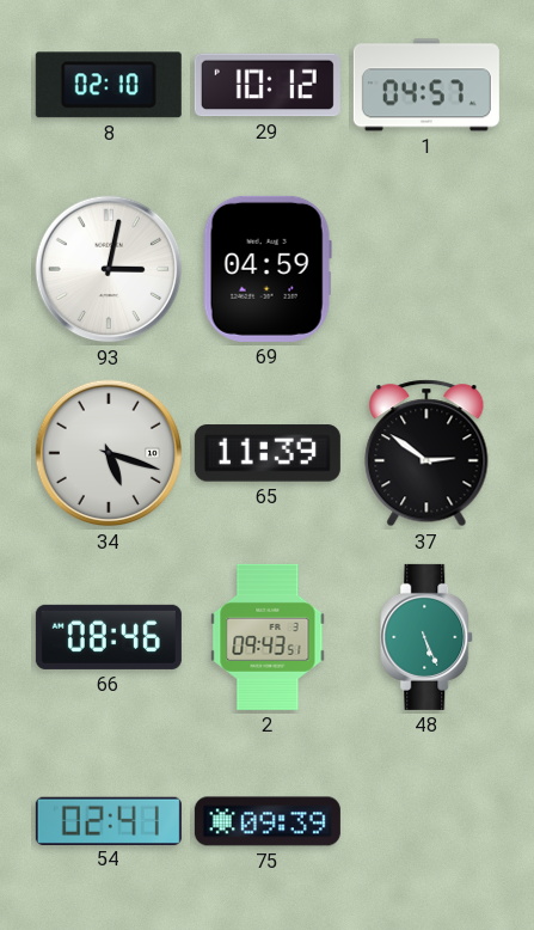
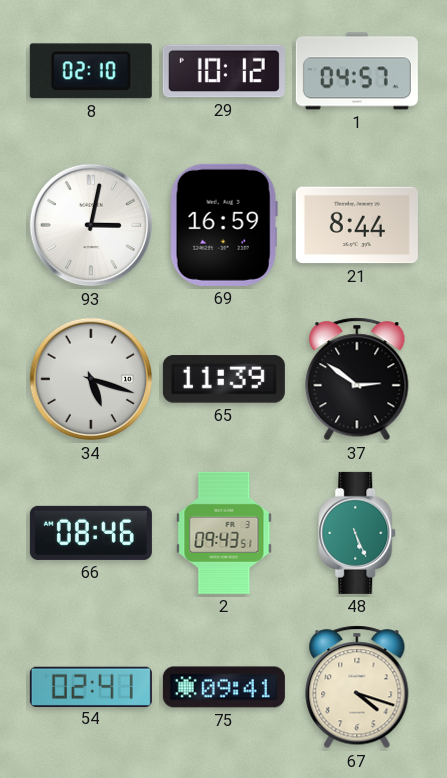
69: 04:59 -> 16:59 (224, 225)
21: none -> 8:44 (357, 225)
75: 09:39 -> 09:41 (224, 687)
67: none -> 4:18 (357, 687)
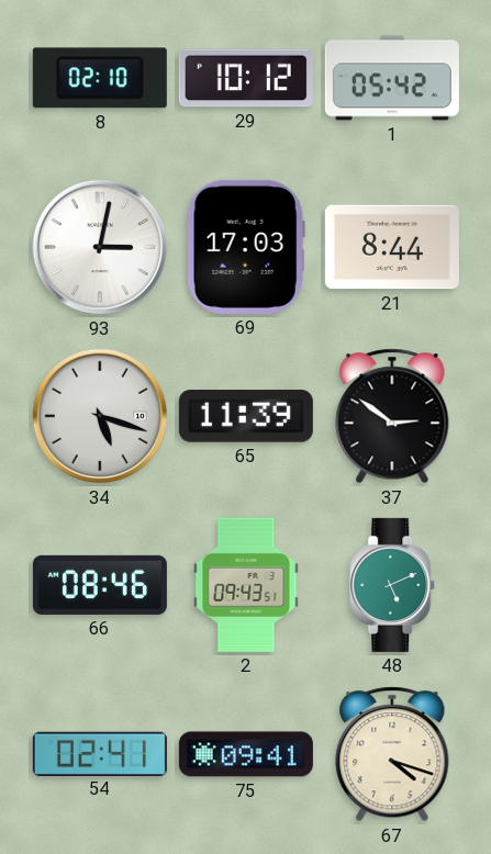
1: 04:57 -> 05:42 (392, 78)
69: 16:59 -> 17:03 (246, 247)
48: 5:26 -> 5:11 (393, 585)
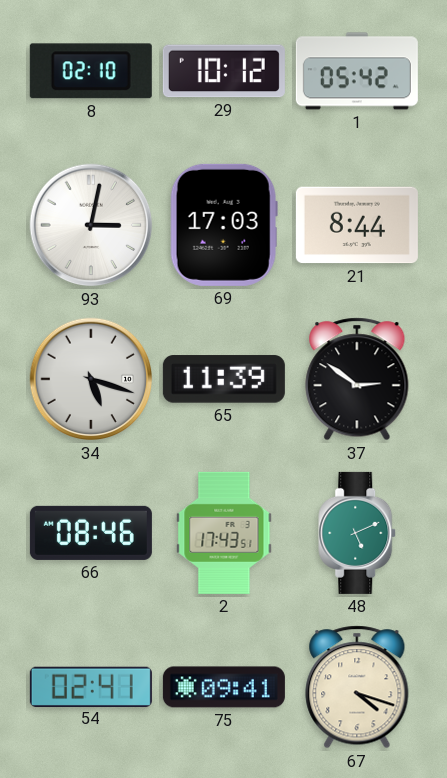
2: 09:43 -> 17:43 (224, 533)
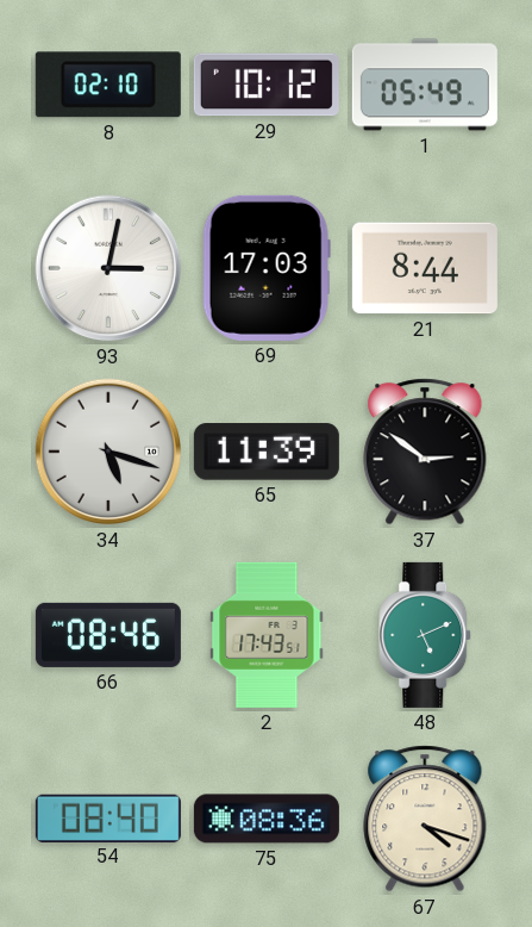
1: 05:42 -> 05:49 (425, 85)
54: 02:41 -> 08:40 (108, 817)
75: 09:41 -> 08:36 (267, 819)
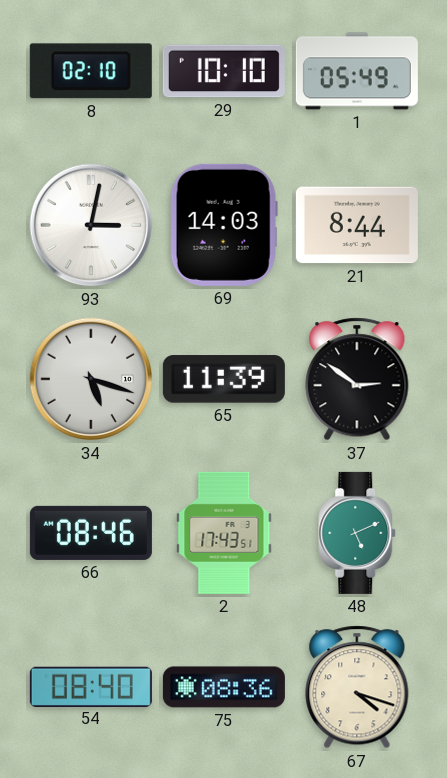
29: 10:12 -> 10:10 (224, 71)
69: 17:03 -> 14:03 (224, 225)
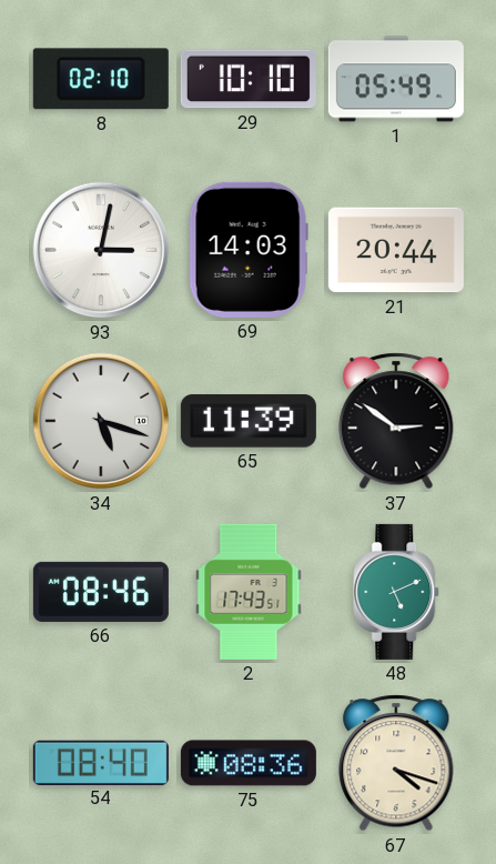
21: 8:44 -> 20:44 (396, 250)
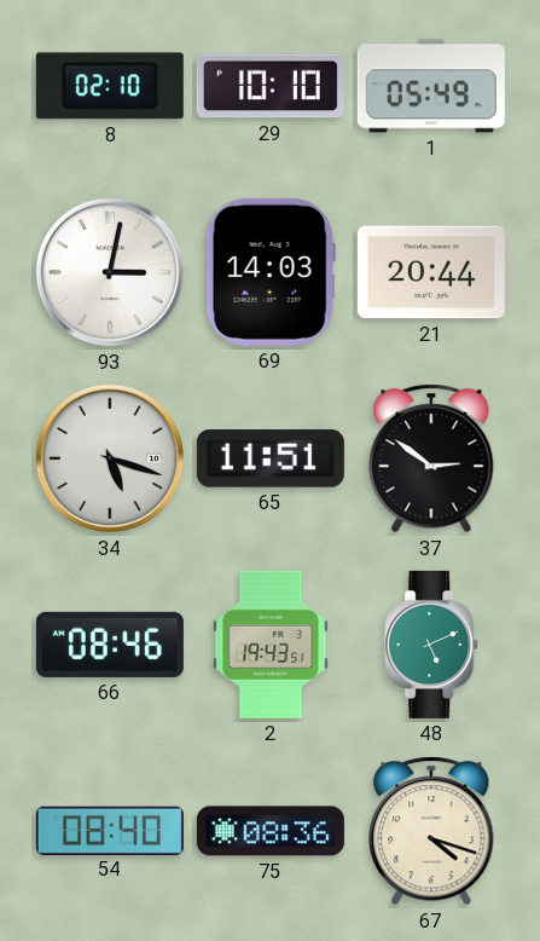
65: 11:39 -> 11:51 (271, 458)
2: 17:43 -> 19:43 (271, 645)
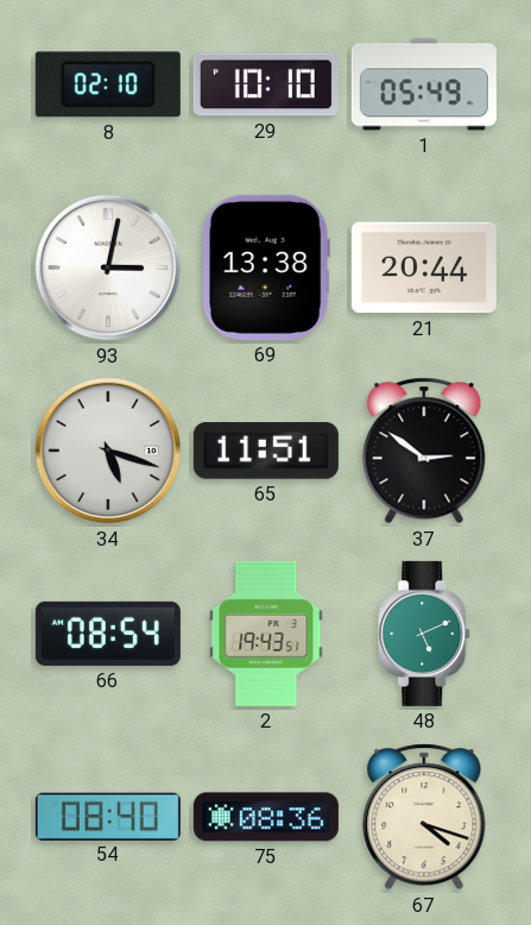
69: 14:03 -> 13:38 (266, 268)
66: 08:46 -> 08:54 (108, 634)
